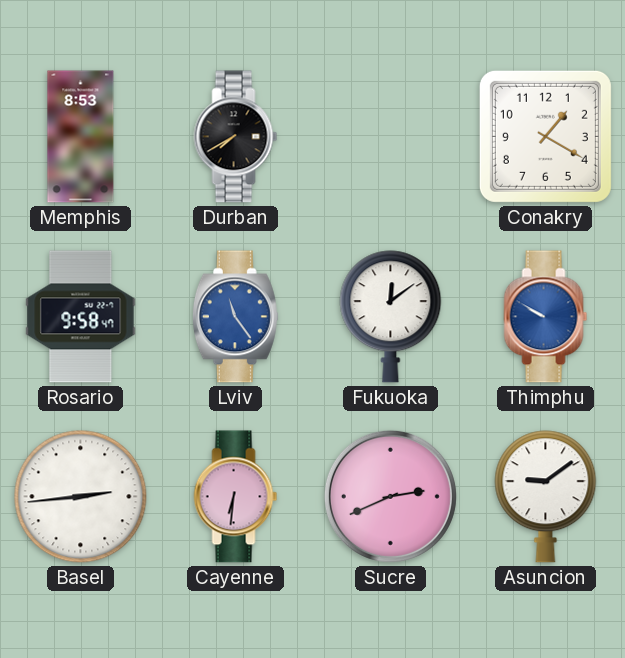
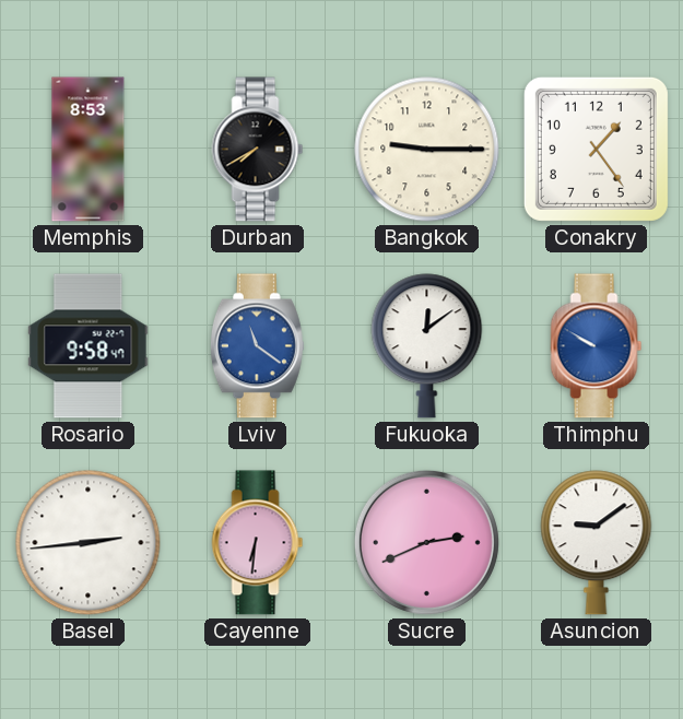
Bangkok: none -> 9:15 (427, 150)
Conakry: 1:20 -> 1:24 (596, 149)
Lviv: 11:24 -> 11:21 (257, 346)
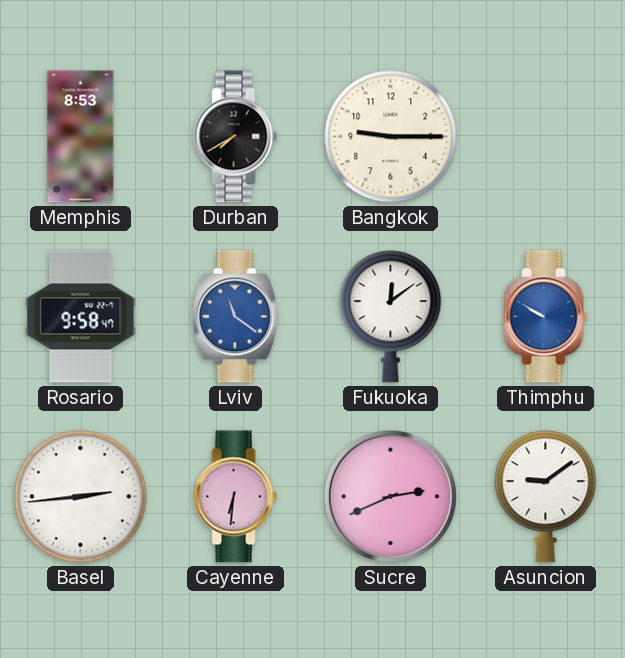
Conakry: 1:24 -> none (596, 149)
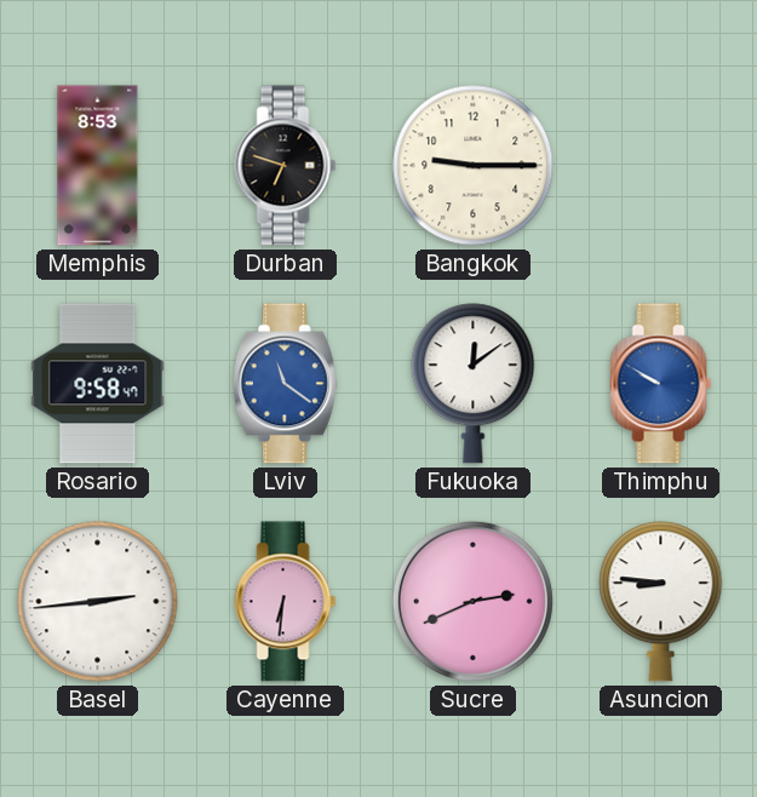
Durban: 7:40 -> 6:48 (286, 166)
Asuncion: 9:09 -> 8:46 (661, 602)
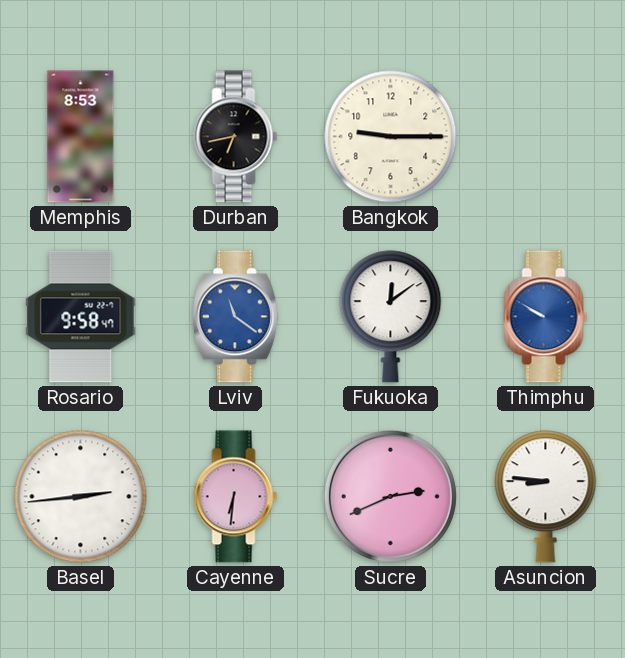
Durban: 6:48 -> 6:43 (236, 137)
